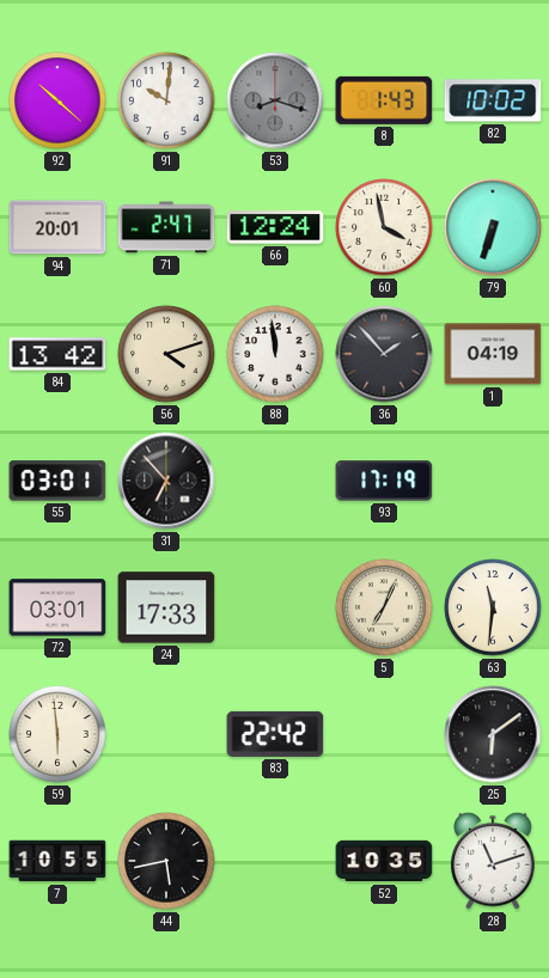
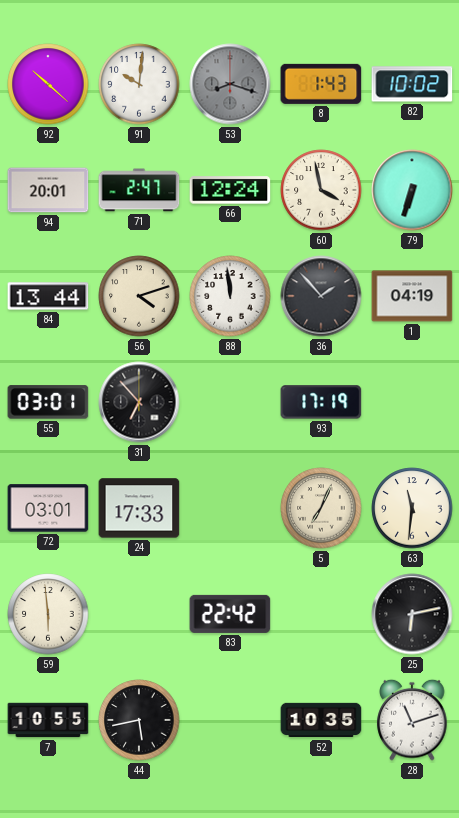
84: 13:42 -> 13:44 (48, 296)
25: 6:09 -> 6:13 (412, 614)
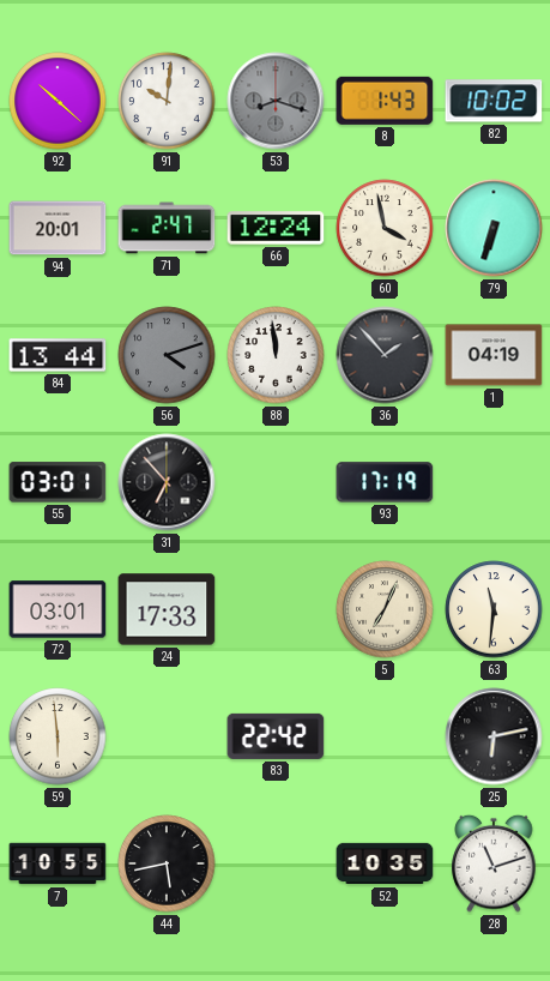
56 dial: cream -> grey (167, 355)
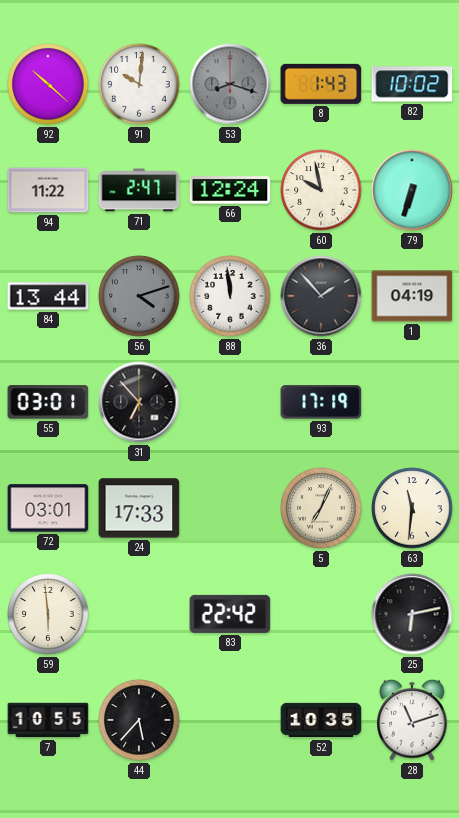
94: 20:01 -> 11:22 (48, 190)
60: 3:58 -> 9:58 (321, 190)
44: 5:43 -> 5:37 (139, 720)
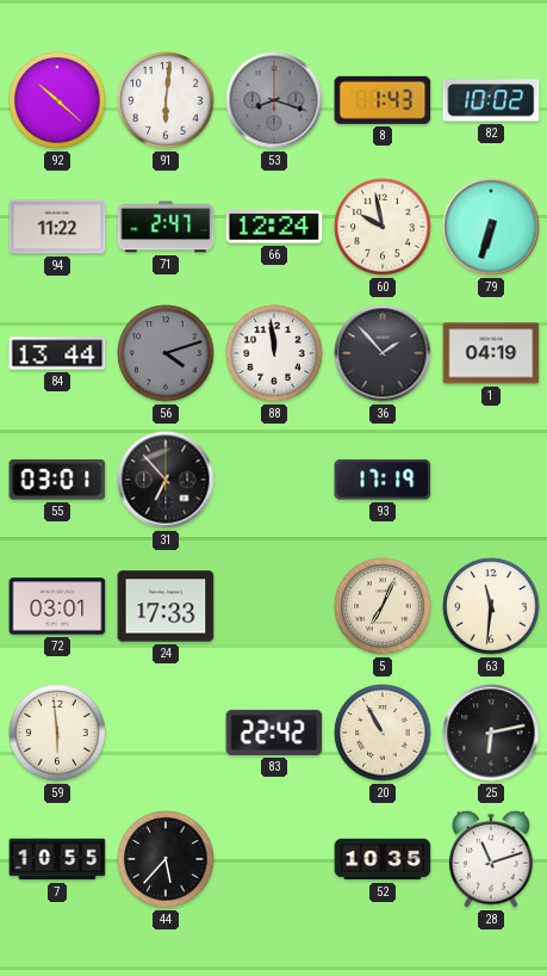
91: 10:01 -> 6:01 (166, 100)
20: none -> 10:55 (383, 733)
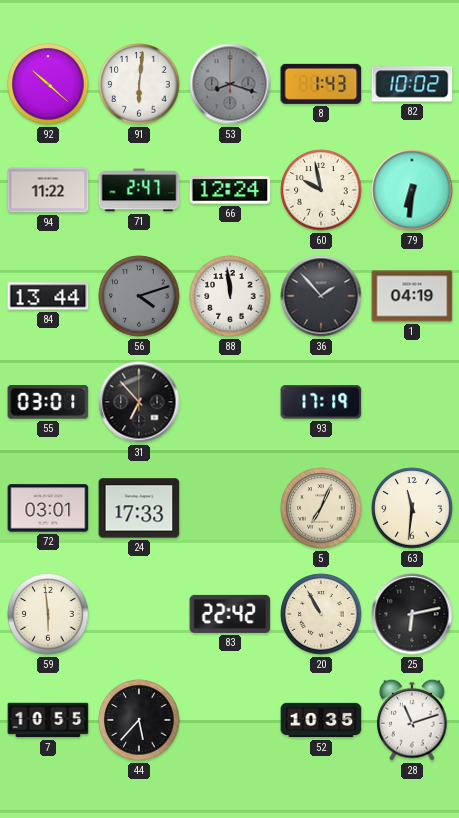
79: 6:33 -> 6:31 (412, 190)
